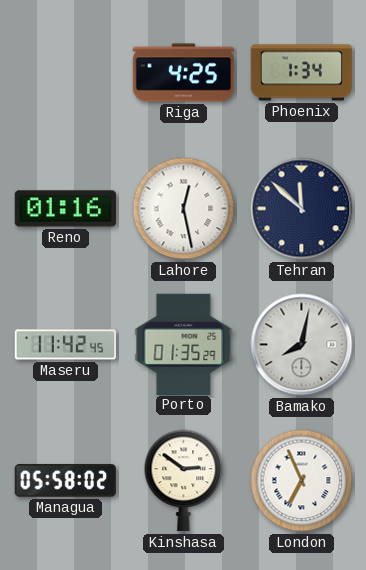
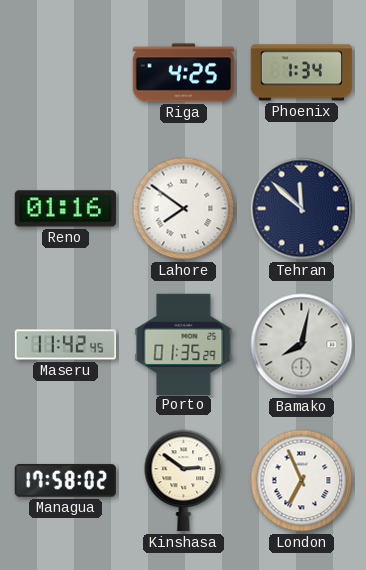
Lahore: 12:28 -> 7:51 (184, 209)
Managua: 05:58 -> 17:58 (65, 480)
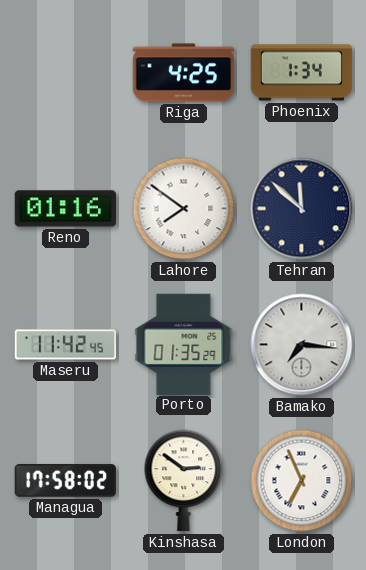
Bamako: 8:02 -> 7:16 (302, 345)
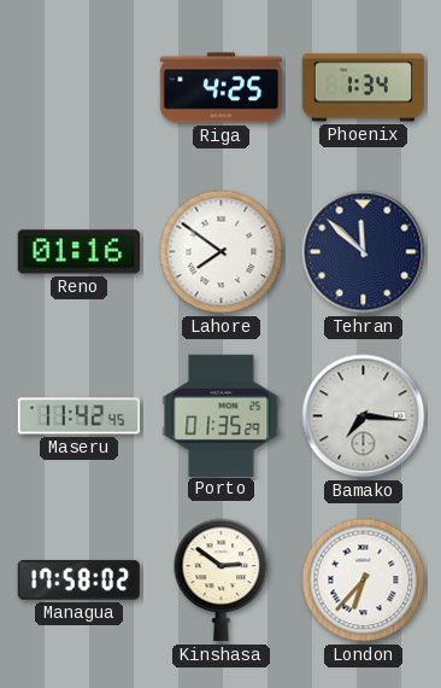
London: 6:56 -> 6:37 (364, 581)
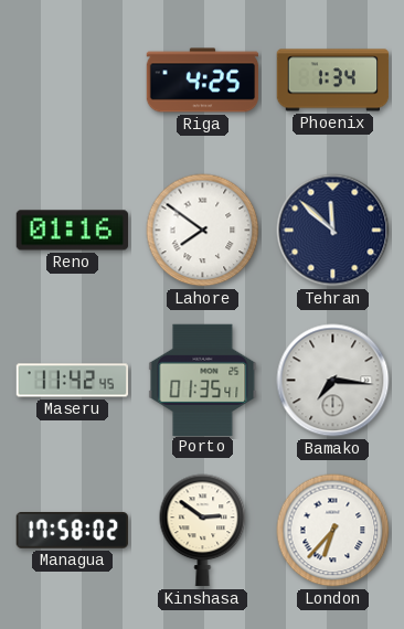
Porto: 01:35:29 -> 01:35:41 (203, 380)
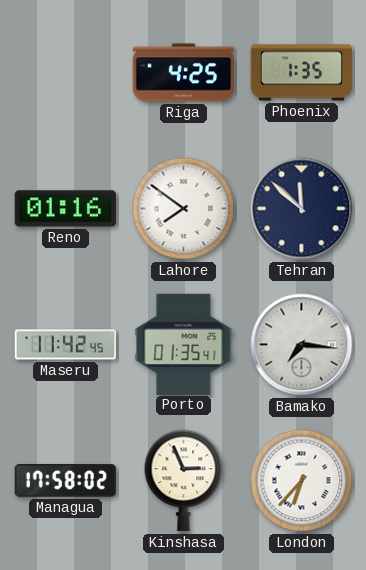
Phoenix: 1:34 -> 1:35 (302, 73)
Kinshasa: 2:51 -> 2:56 (184, 481)
